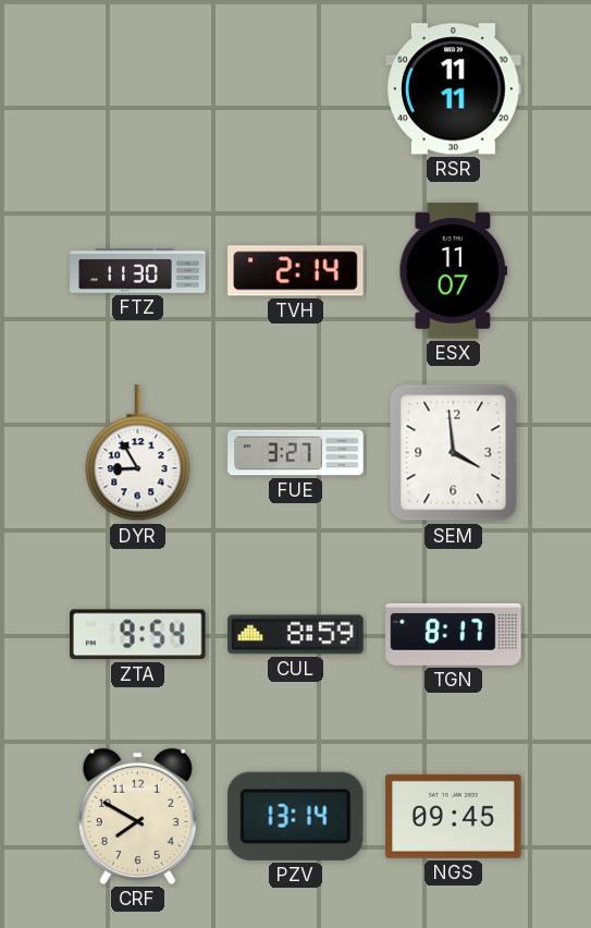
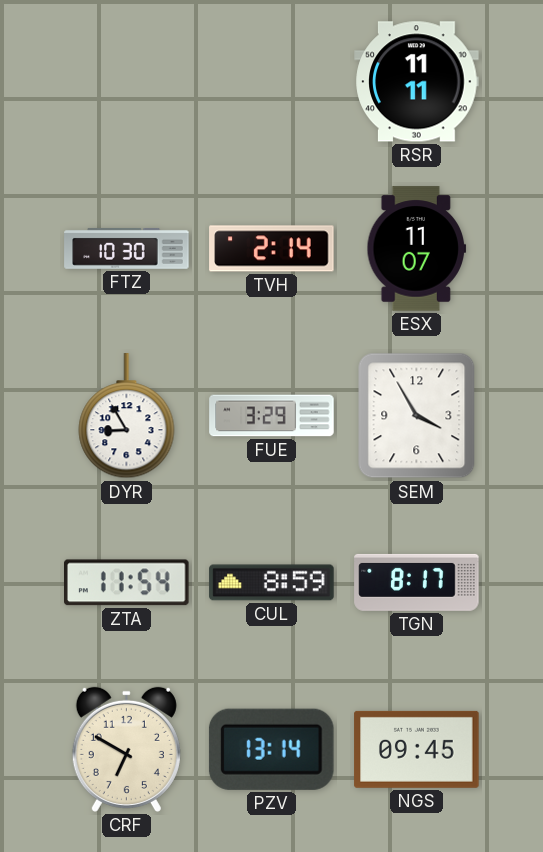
FTZ: 11:30 -> 10:30 (127, 248)
FUE: 3:27 -> 3:29 (272, 416)
SEM: 3:59 -> 3:55 (417, 416)
ZTA: 9:54 -> 11:54 (127, 583)
CRF: 7:50 -> 6:50 (126, 749)
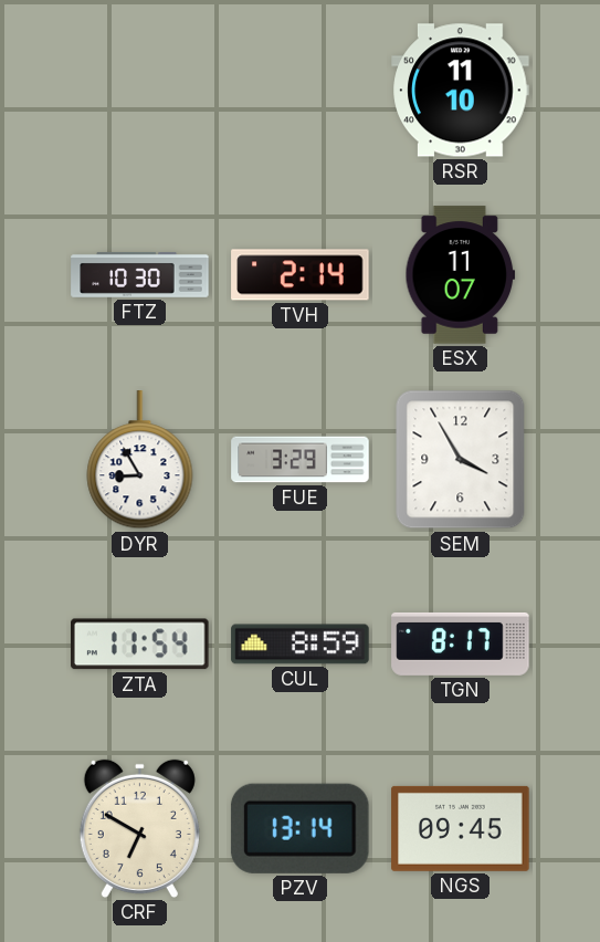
RSR: 11:11 -> 11:10 (461, 91)
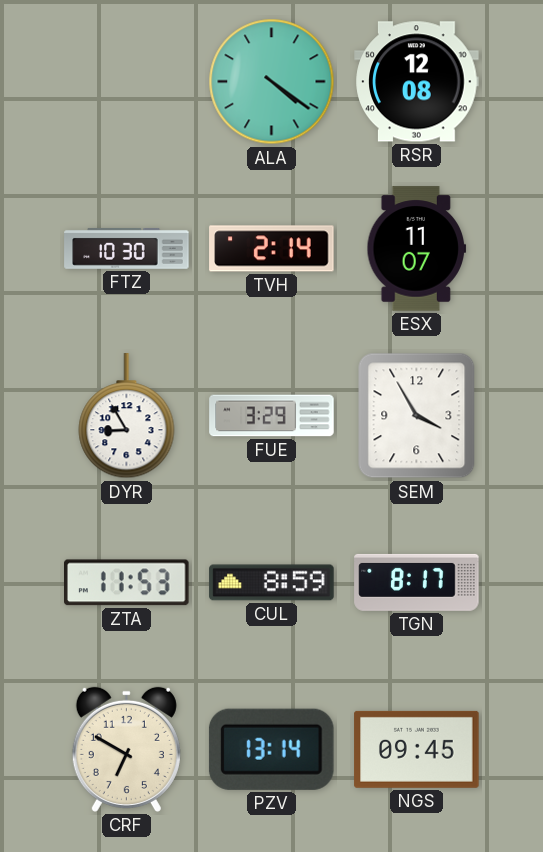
ALA: none -> 4:21 (272, 82)
RSR: 11:10 -> 12:08 (417, 82)
ZTA: 11:54 -> 11:53 (127, 583)
